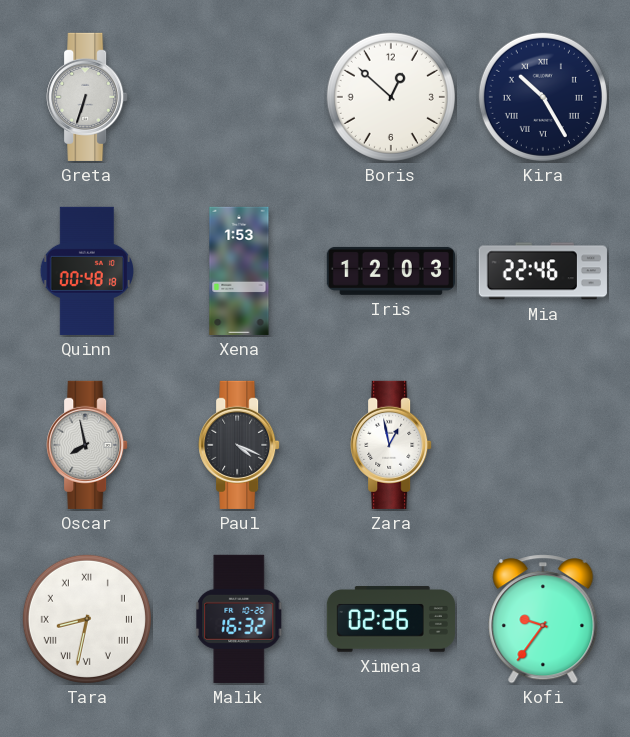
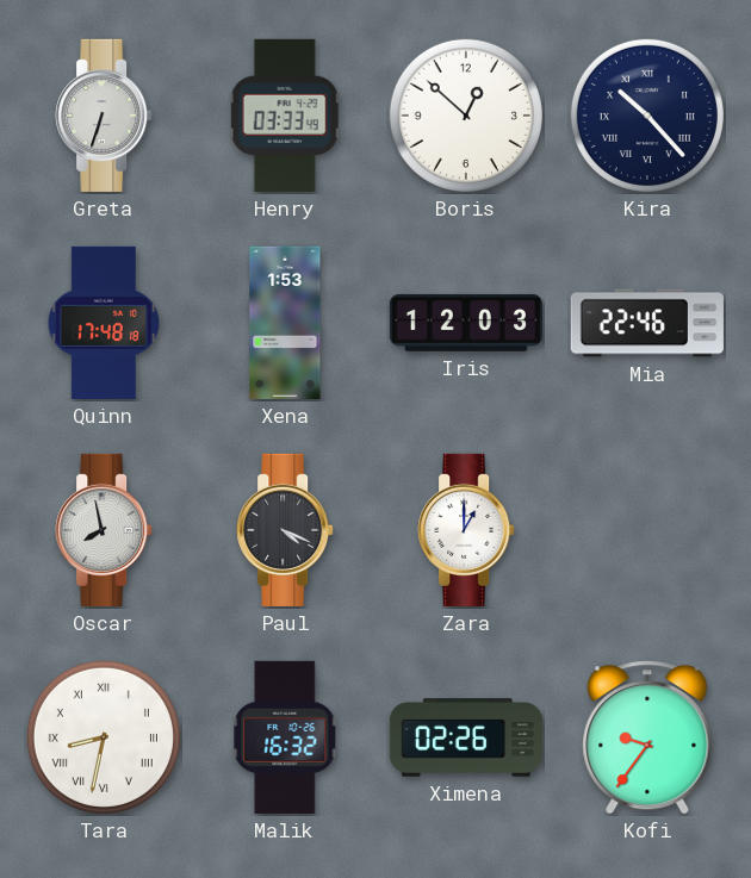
Henry: none -> 03:33 (285, 116)
Kira: 10:25 -> 10:23 (647, 116)
Quinn: 00:48 -> 17:48 (103, 323)
Zara: 12:58 -> 1:00 (466, 530)
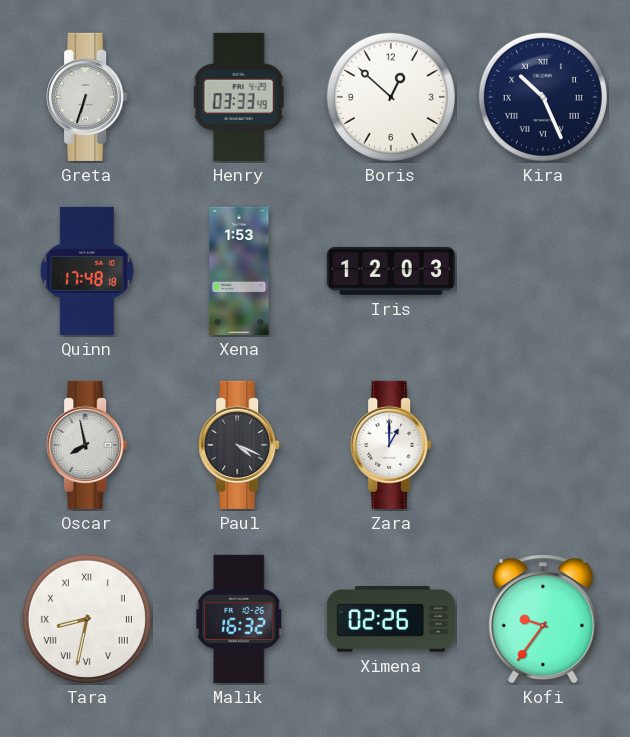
Kira: 10:23 -> 10:26 (543, 97)
Mia: 22:46 -> none (647, 323)
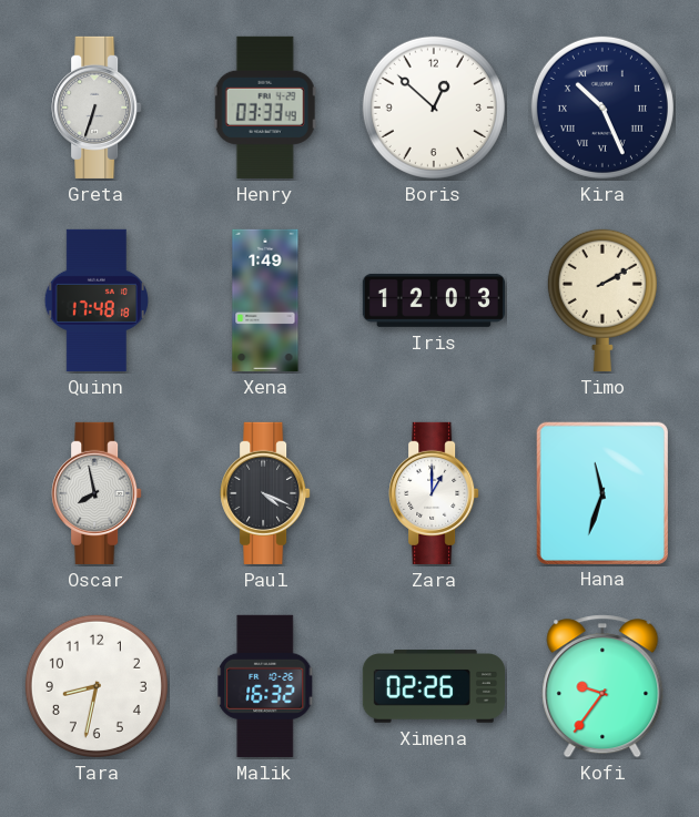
Xena: 1:53 -> 1:49 (265, 300)
Timo: none -> 2:10 (602, 299)
Hana: none -> 11:33 (601, 492)
Tara numerals: Roman -> Arabic (97, 686)
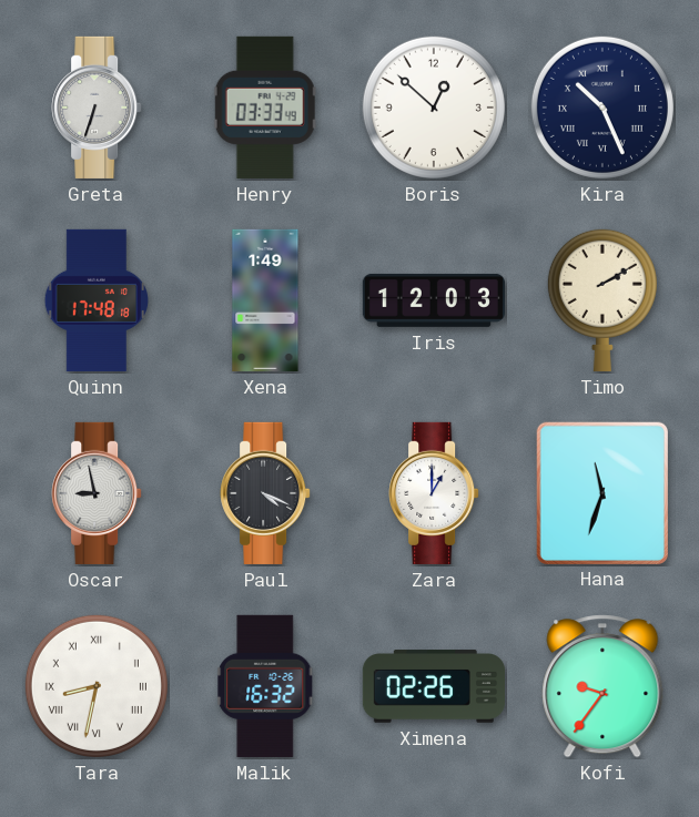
Oscar: 7:58 -> 8:58 (97, 493)
Tara numerals: Arabic -> Roman (97, 686)
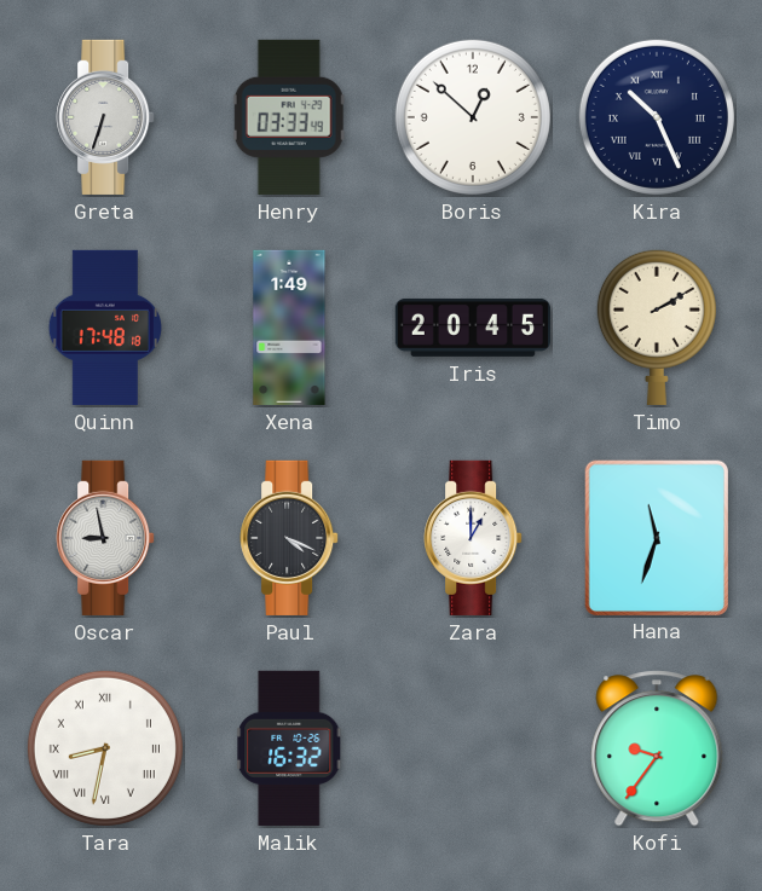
Iris: 12:03 -> 20:45 (473, 328)
Ximena: 02:26 -> none (434, 686)
